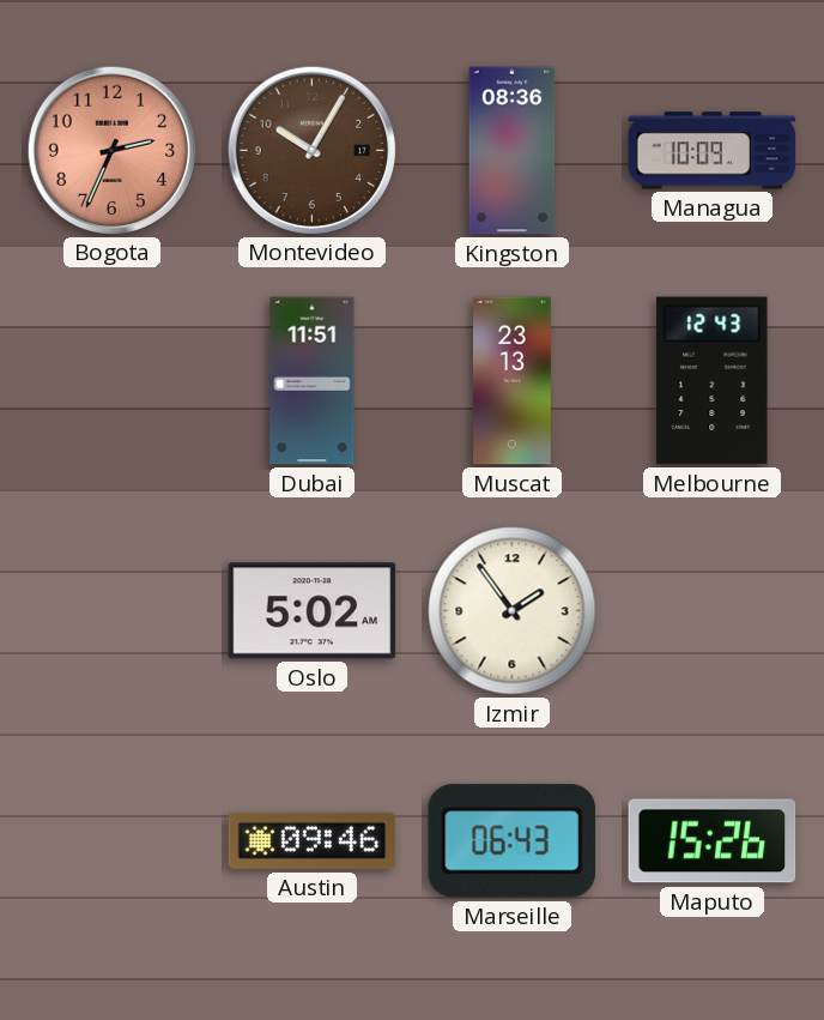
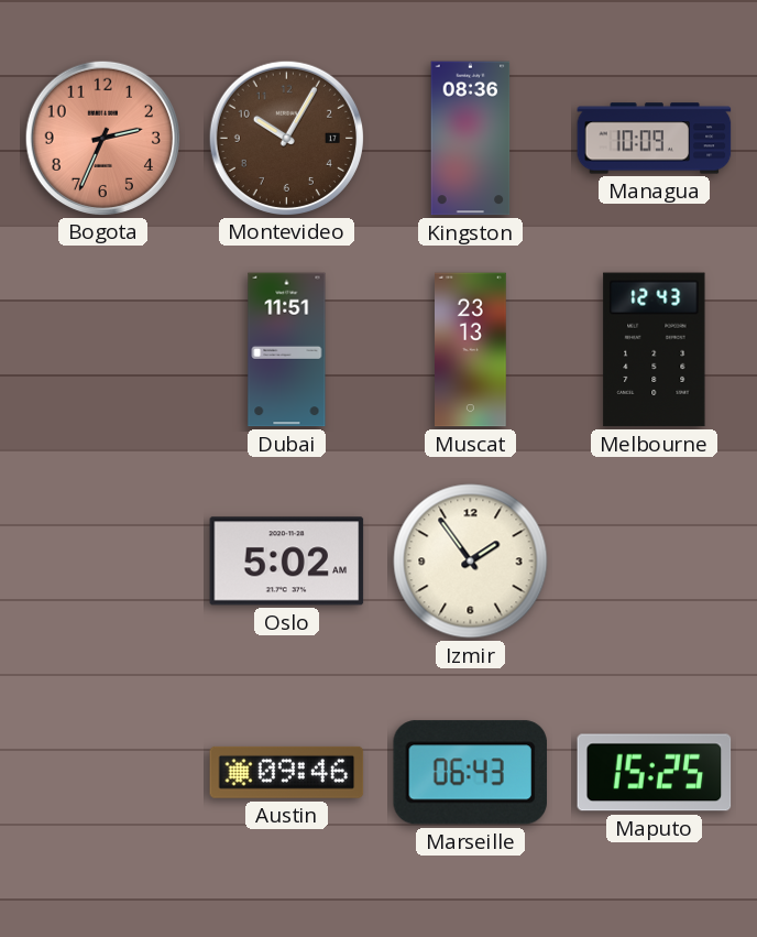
Maputo: 15:26 -> 15:25 (655, 773)
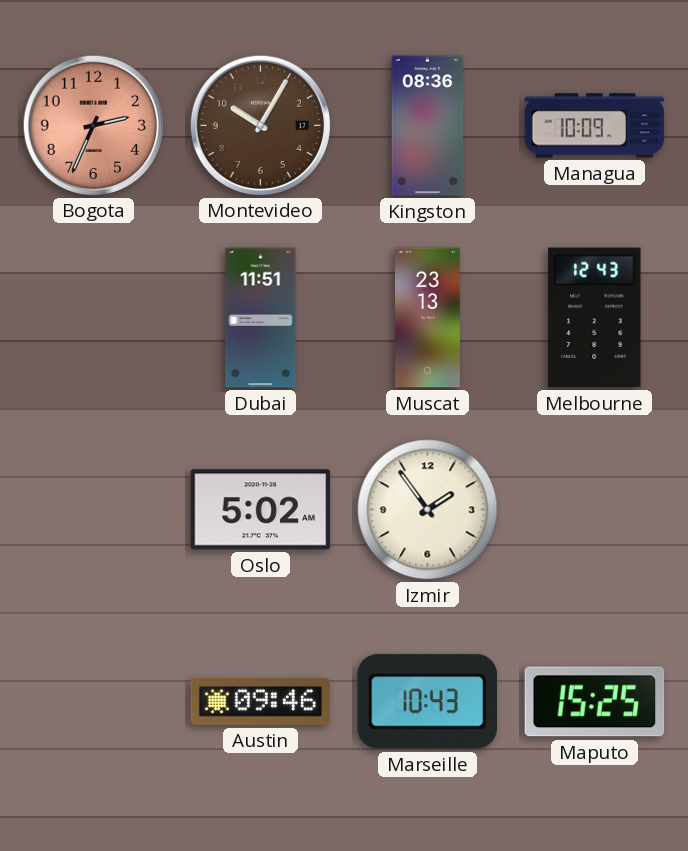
Marseille: 06:43 -> 10:43 (427, 702)
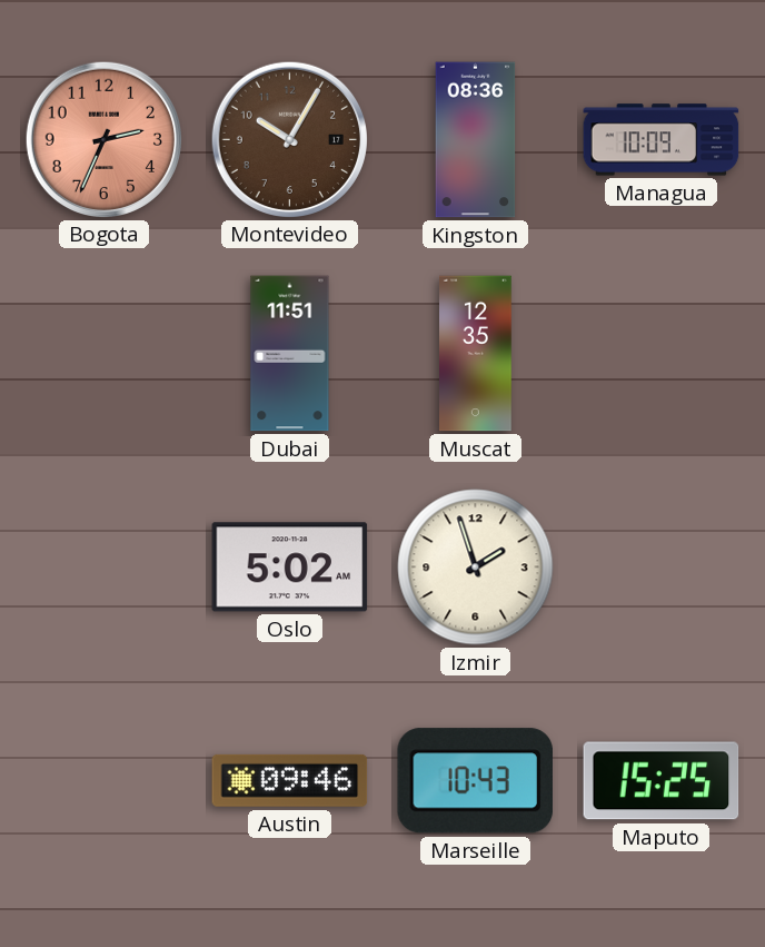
Muscat: 23:13 -> 12:35 (476, 354)
Melbourne: 12:43 -> none (595, 318)
Izmir: 1:54 -> 1:57 (476, 568)
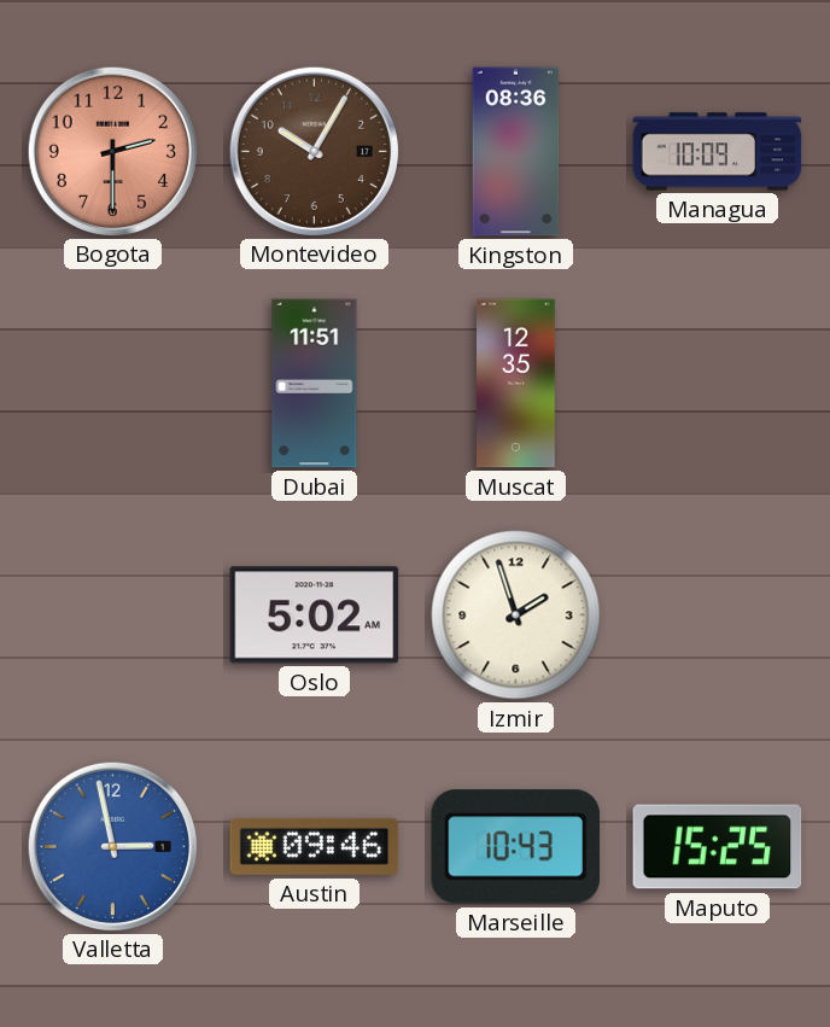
Bogota: 2:34 -> 2:30 (112, 151)
Valletta: none -> 2:58 (112, 846)
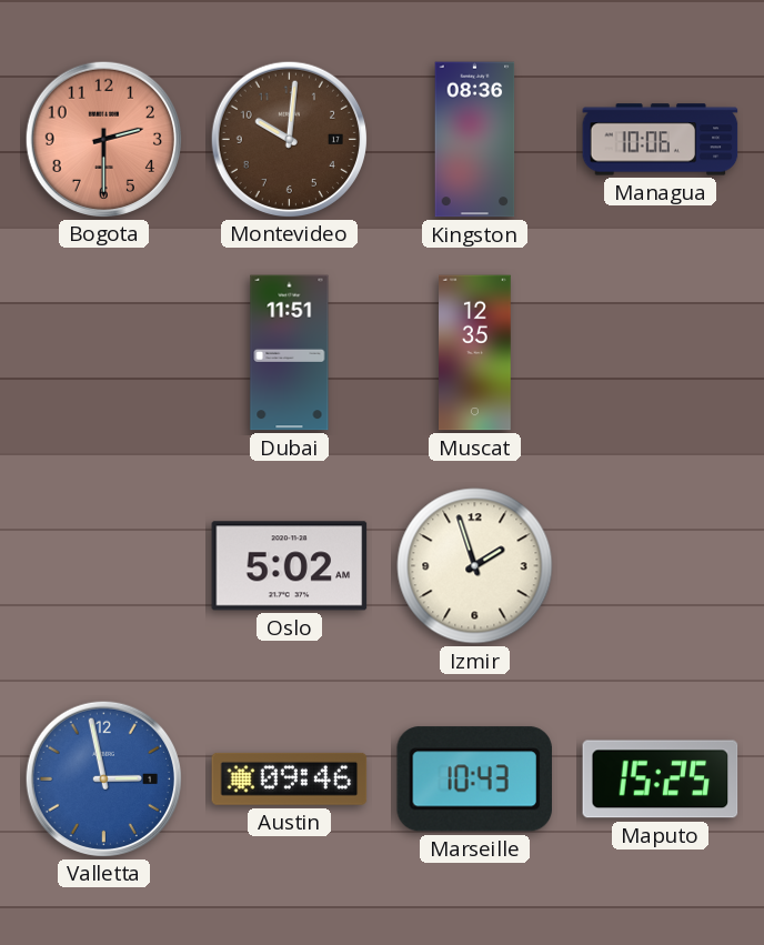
Montevideo: 10:05 -> 10:01 (289, 139)
Managua: 10:09 -> 10:06 (661, 140)
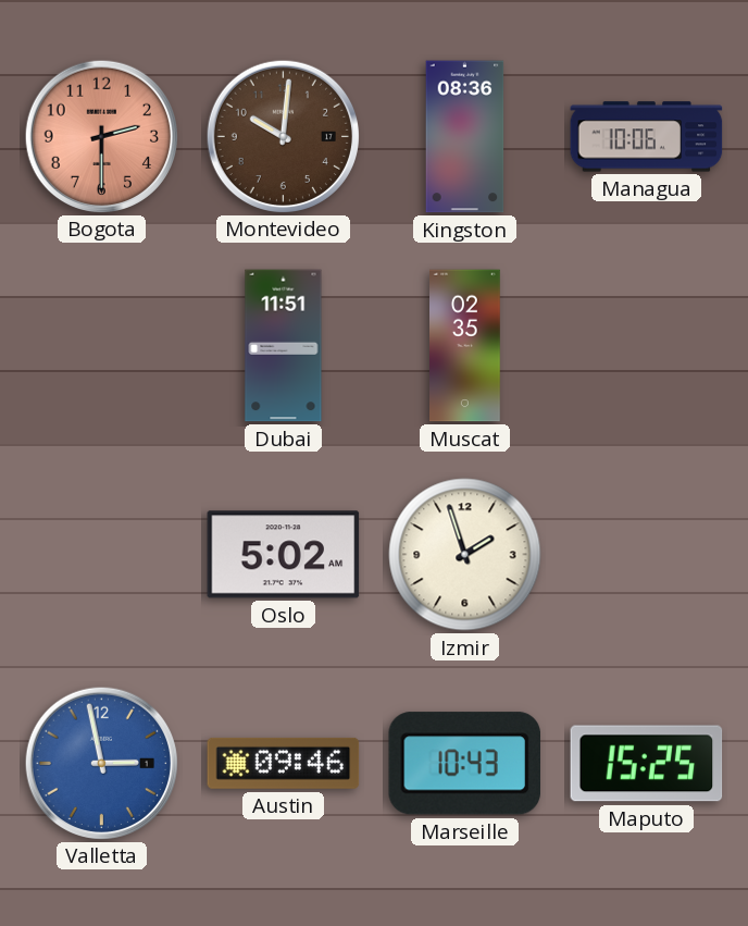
Muscat: 12:35 -> 02:35 (465, 346)
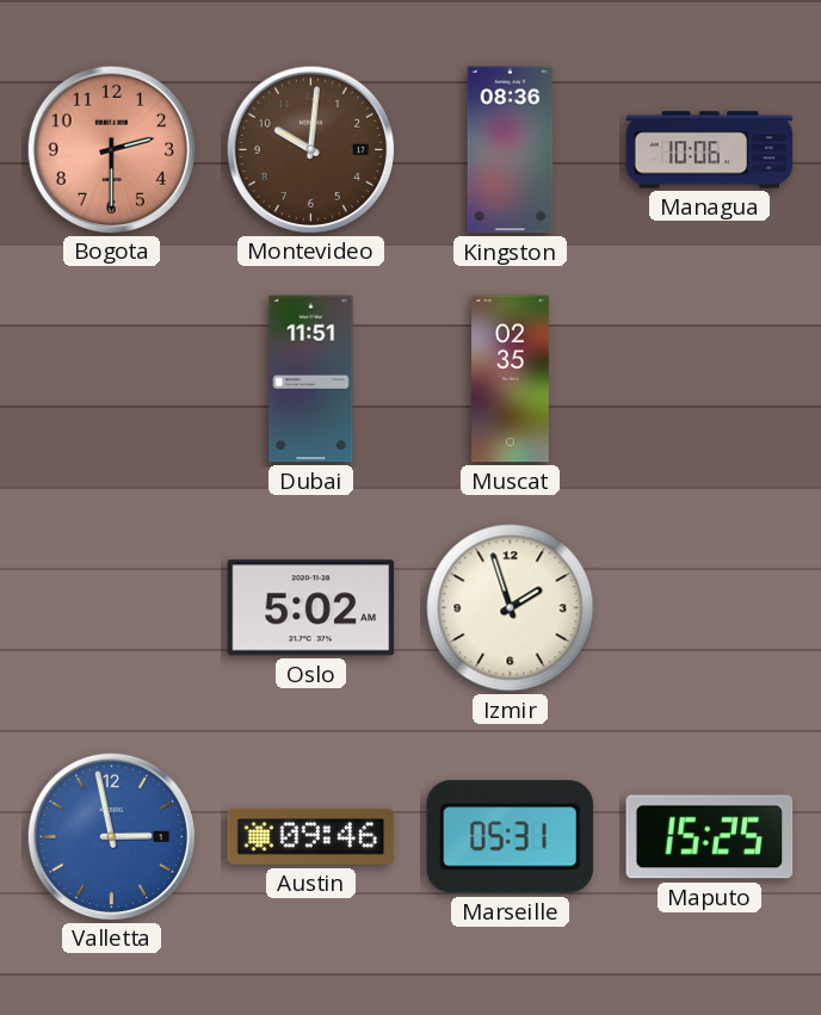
Marseille: 10:43 -> 05:31 (510, 837)
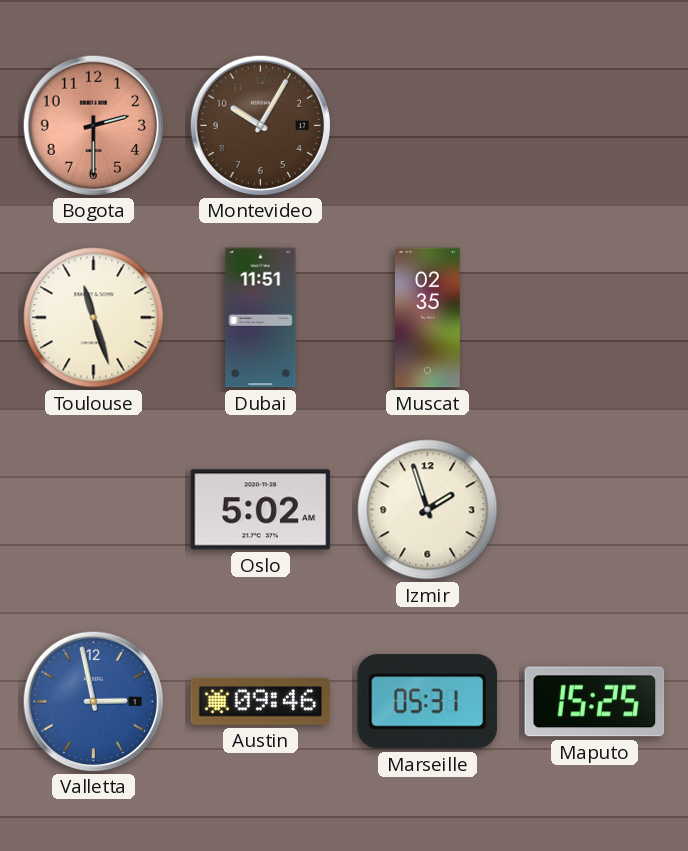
Montevideo: 10:01 -> 10:05 (260, 125)
Kingston: 08:36 -> none (511, 150)
Managua: 10:06 -> none (710, 150)
Toulouse: none -> 11:27 (94, 318)
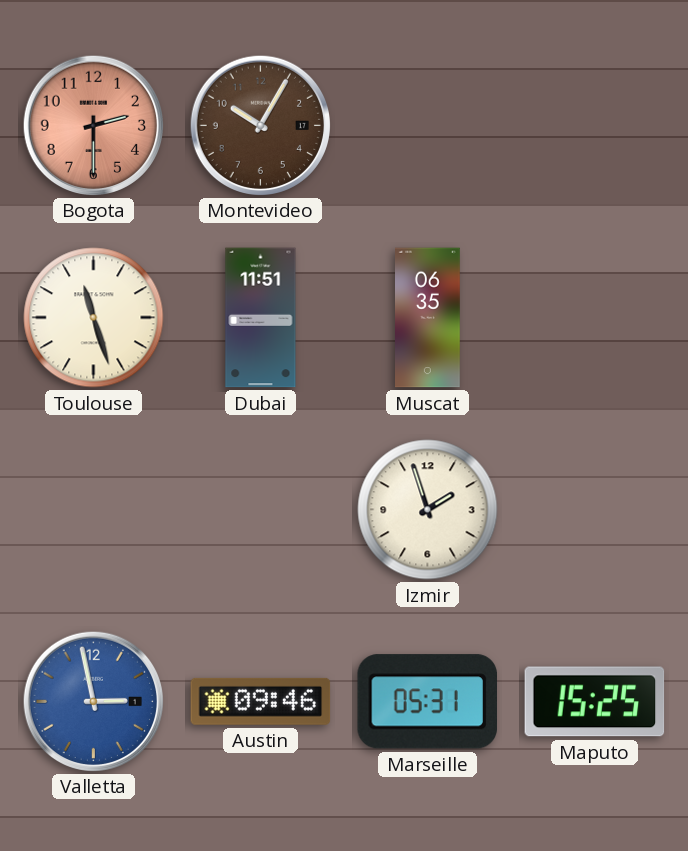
Muscat: 02:35 -> 06:35 (428, 318)
Oslo: 5:02 -> none (261, 510)
